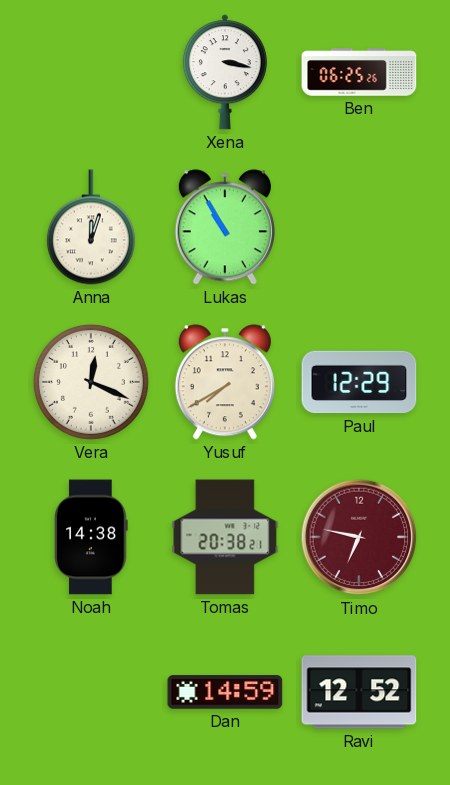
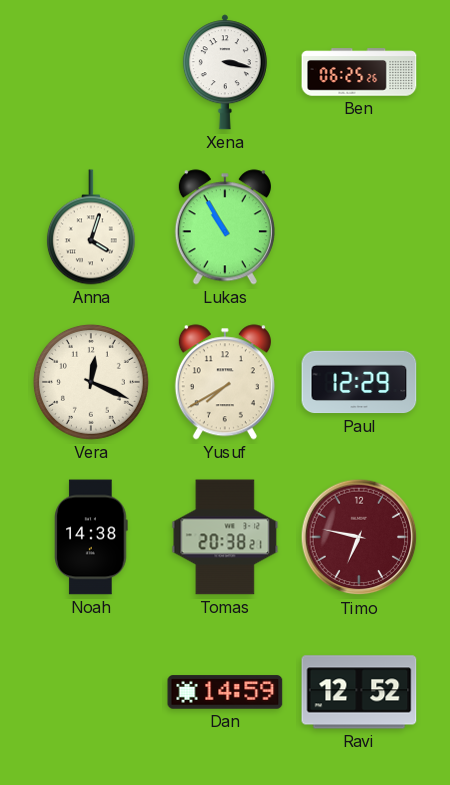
Anna: 12:03 -> 4:03 (91, 227)
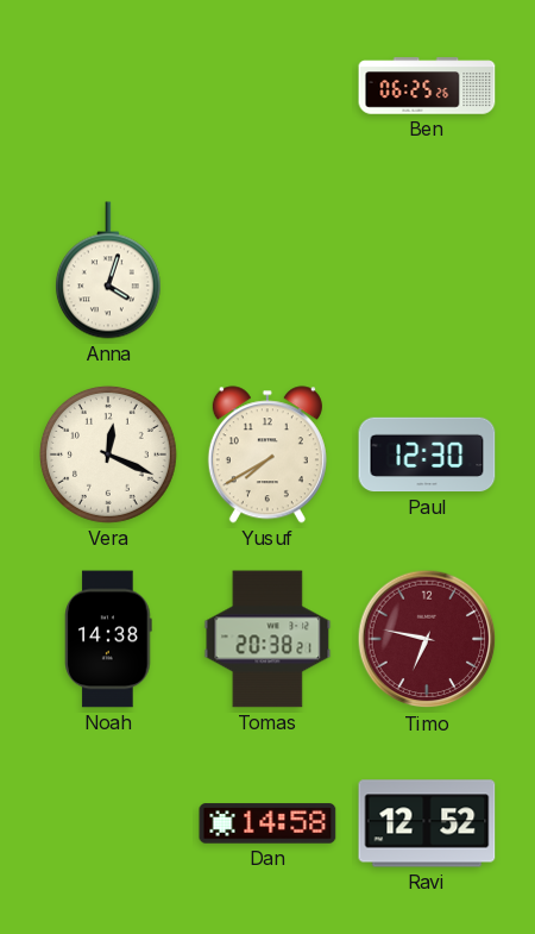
Xena: 3:17 -> none (225, 72)
Lukas: 10:55 -> none (225, 227)
Paul: 12:29 -> 12:30 (427, 455)
Dan: 14:59 -> 14:58 (267, 823)
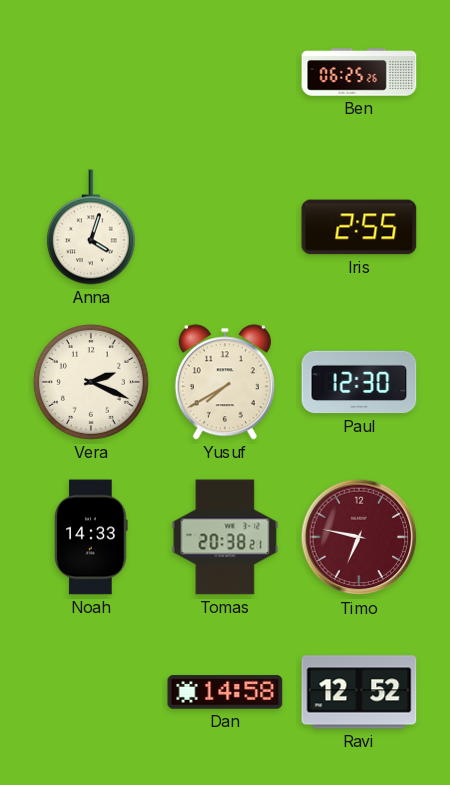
Iris: none -> 2:55 (359, 227)
Vera: 12:19 -> 2:19 (91, 382)
Noah: 14:38 -> 14:33 (91, 537)
